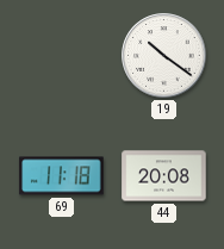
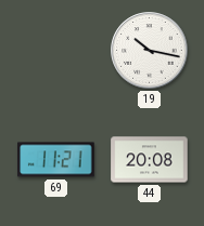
19: 10:21 -> 10:17 (150, 51)
69: 11:18 -> 11:21 (56, 160)
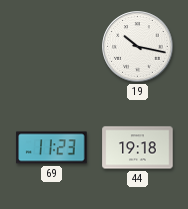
69: 11:21 -> 11:23 (52, 148)
44: 20:08 -> 19:18 (138, 148)
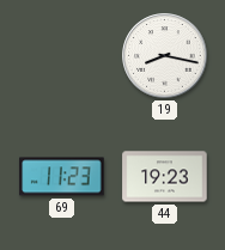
19: 10:17 -> 8:17 (165, 56)
44: 19:18 -> 19:23 (165, 177)
